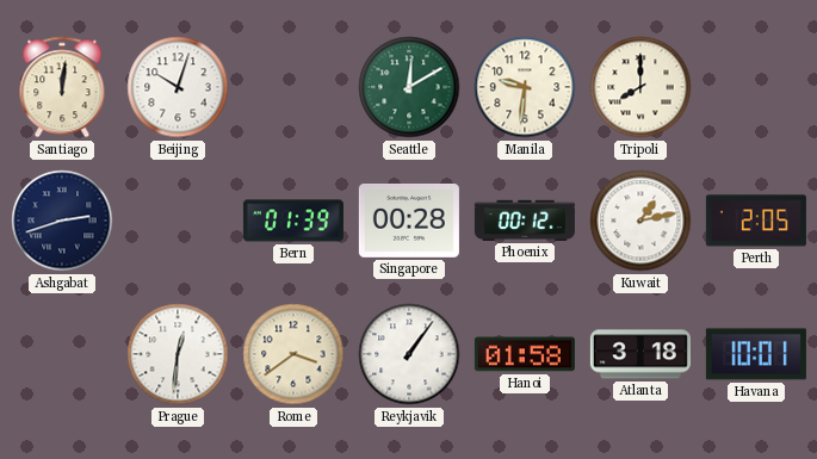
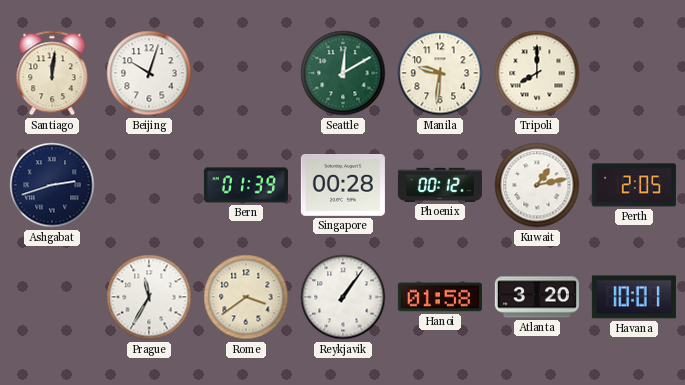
Prague: 12:31 -> 11:35 (149, 297)
Atlanta: 3:18 -> 3:20 (537, 297)
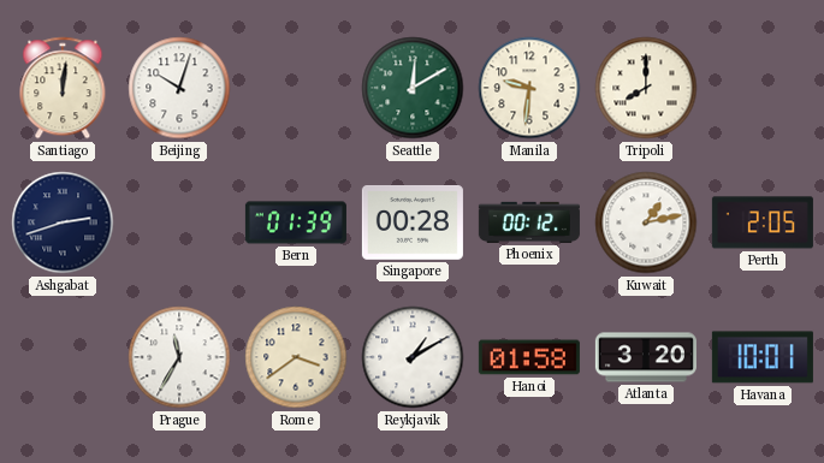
Reykjavik: 1:06 -> 1:10 (413, 357)
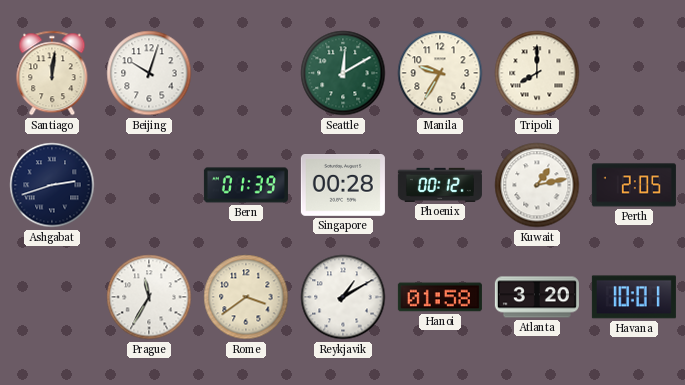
Manila: 9:31 -> 9:35 (440, 73)
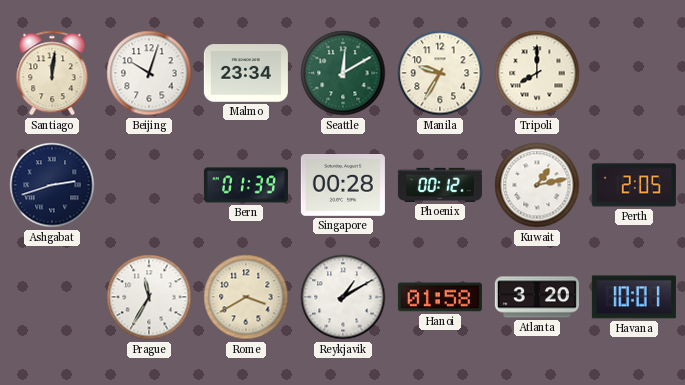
Malmo: none -> 23:34 (246, 73)
Rome: 3:39 -> 3:40 (246, 297)
